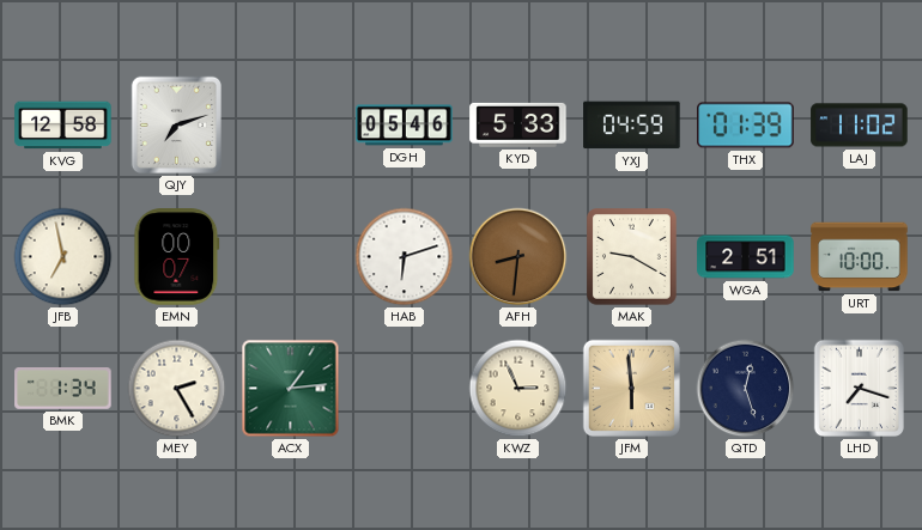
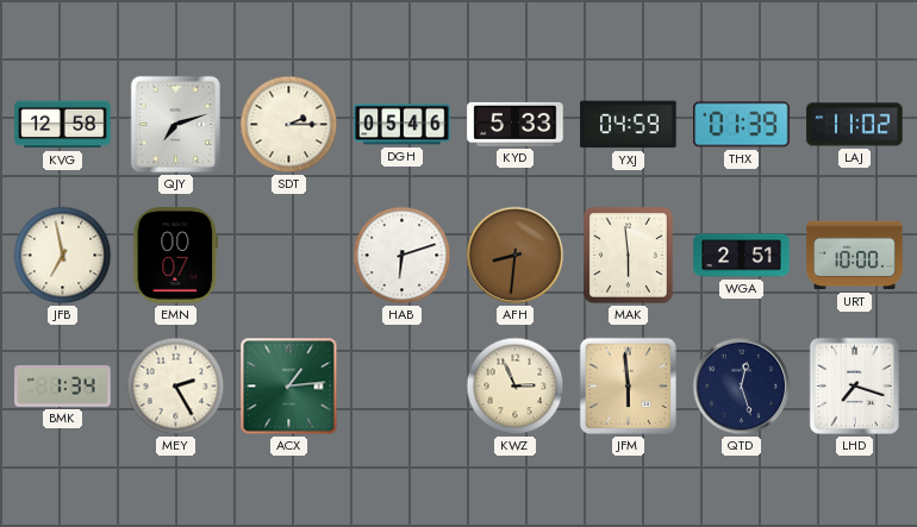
SDT: none -> 2:15 (289, 125)
MAK: 9:20 -> 5:59 (629, 256)
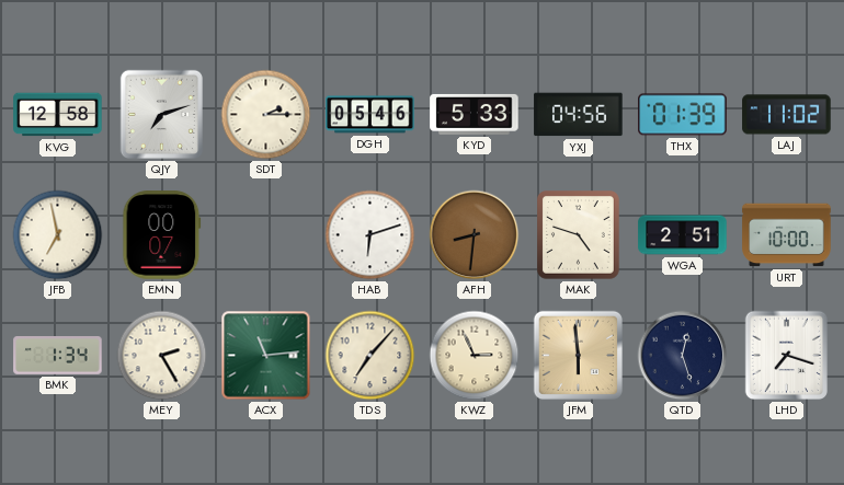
YXJ: 04:59 -> 04:56 (579, 115)
MAK: 5:59 -> 4:48 (579, 235)
ACX: 1:14 -> 11:14 (266, 356)
TDS: none -> 7:07 (370, 356)
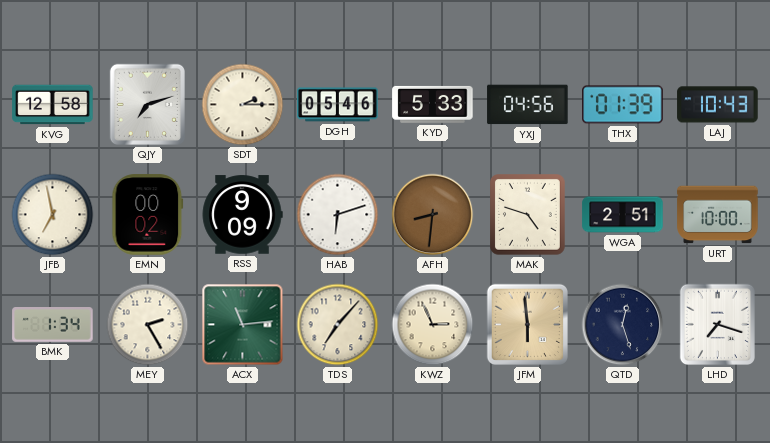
LAJ: 11:02 -> 10:43 (718, 105)
EMN: 00:07 -> 00:02 (148, 215)
RSS: none -> 9:09 (242, 215)
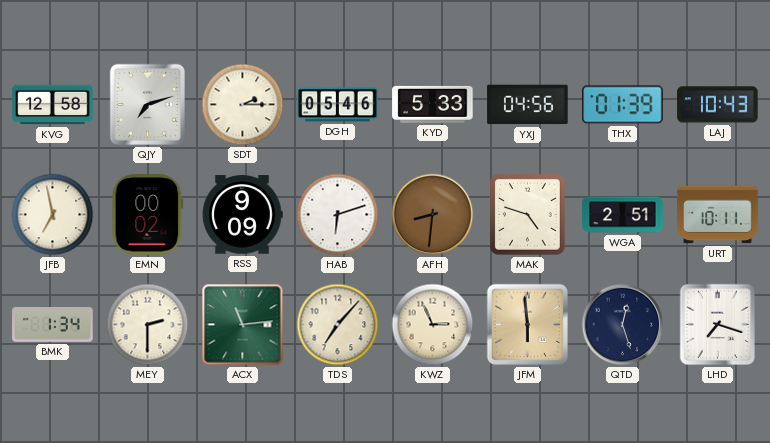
URT: 10:00 -> 10:11 (718, 215)
MEY: 2:25 -> 2:30 (148, 325)
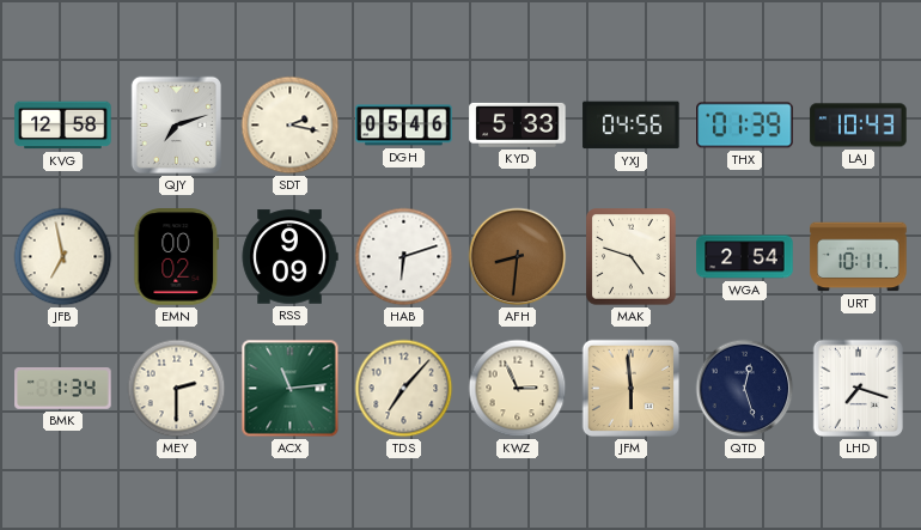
SDT: 2:15 -> 2:17 (291, 126)
WGA: 2:51 -> 2:54 (745, 257)
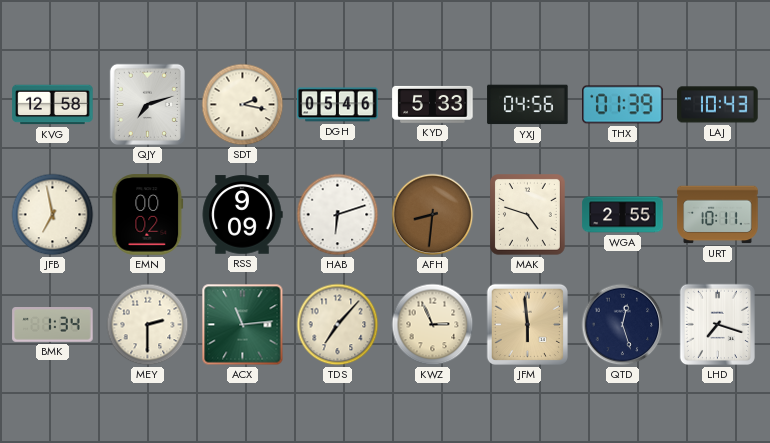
WGA: 2:54 -> 2:55 (623, 215)
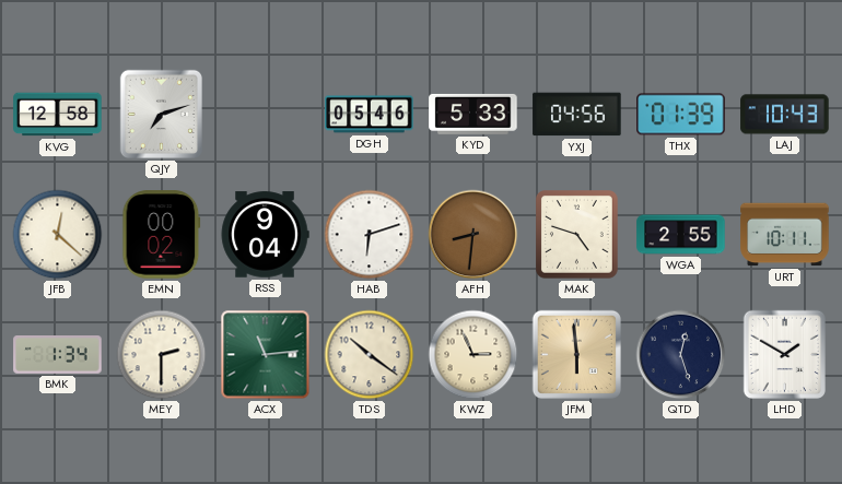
SDT: 2:17 -> none (243, 105)
JFB: 6:58 -> 12:22 (58, 235)
RSS: 9:09 -> 9:04 (265, 235)
TDS: 7:07 -> 10:21 (370, 355)
LHD: 7:18 -> 1:50 (784, 354)
